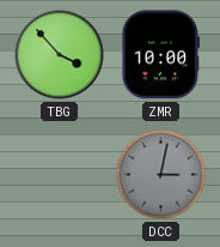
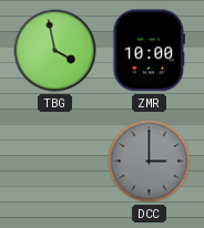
TBG: 3:53 -> 3:58 (55, 51)
DCC: 3:02 -> 3:00 (150, 162)
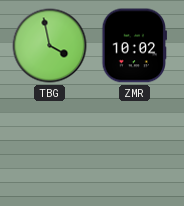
ZMR: 10:00 -> 10:02 (134, 46)
DCC: 3:00 -> none (150, 162)
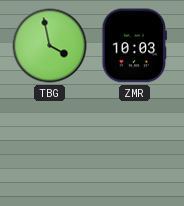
ZMR: 10:02 -> 10:03 (134, 46)
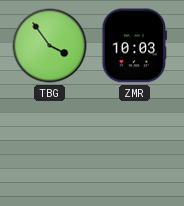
TBG: 3:58 -> 3:54 (50, 46)
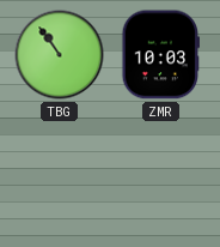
TBG: 3:54 -> 10:54 (60, 55)
